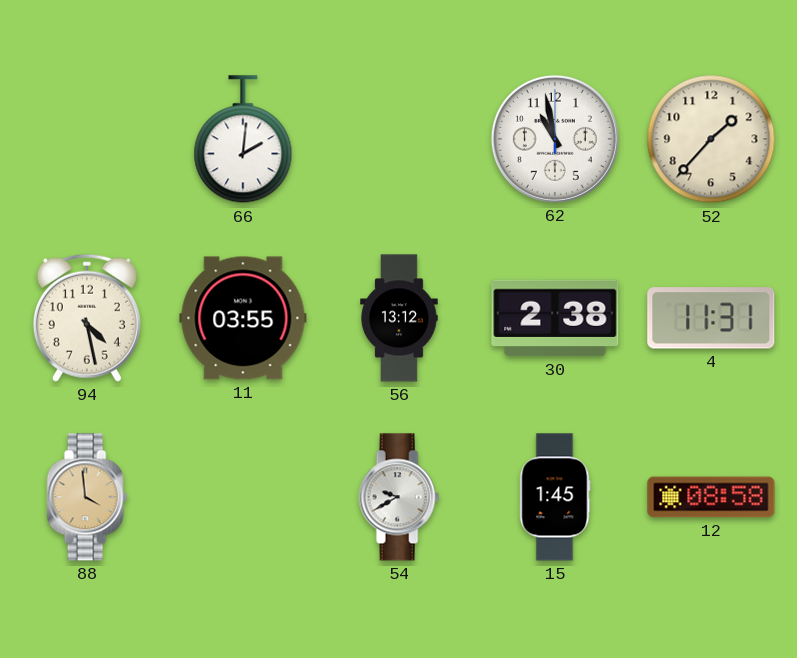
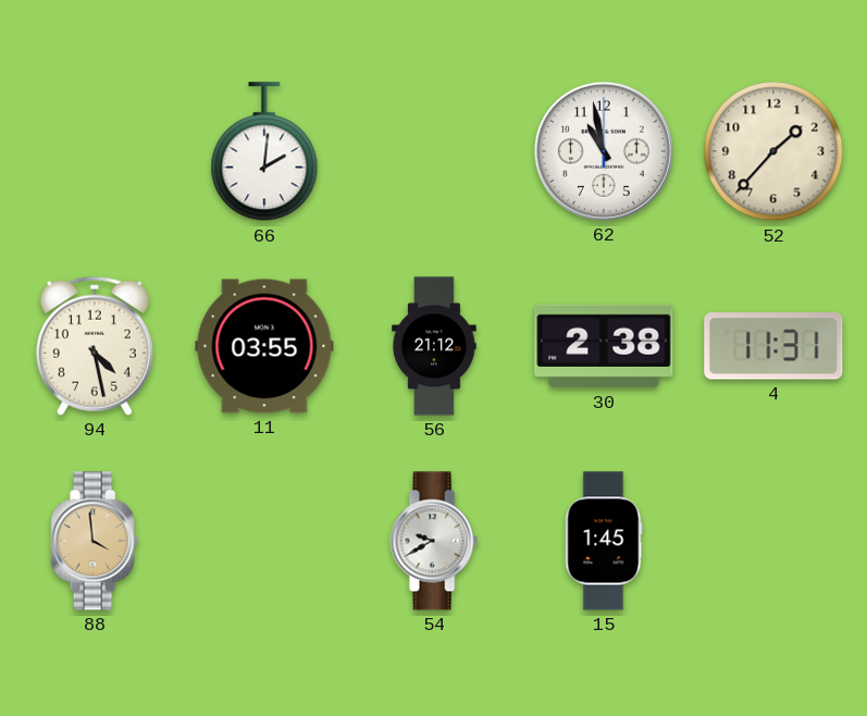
56: 13:12 -> 21:12 (434, 346)
12: 08:58 -> none (711, 497)
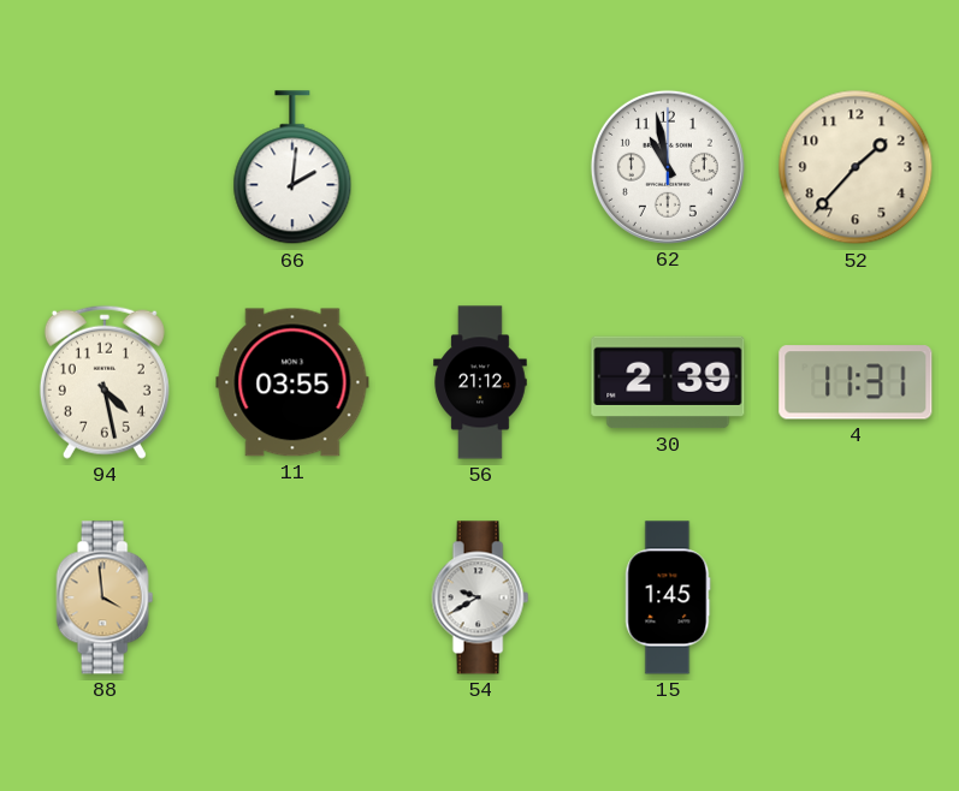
30: 2:38 -> 2:39 (668, 382)
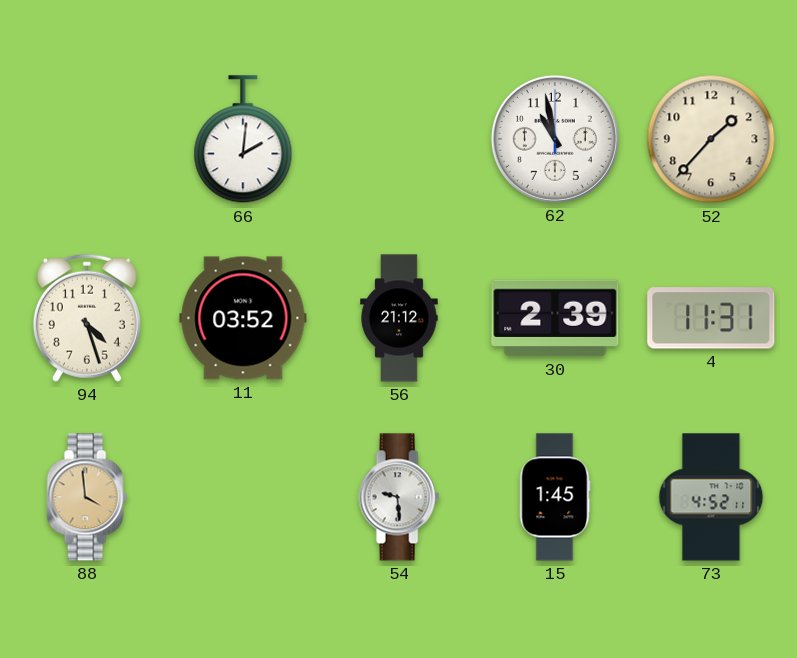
94: 4:28 -> 4:27 (87, 318)
11: 03:55 -> 03:52 (243, 318)
54: 9:40 -> 9:29 (399, 497)
73: none -> 4:52 (711, 497)
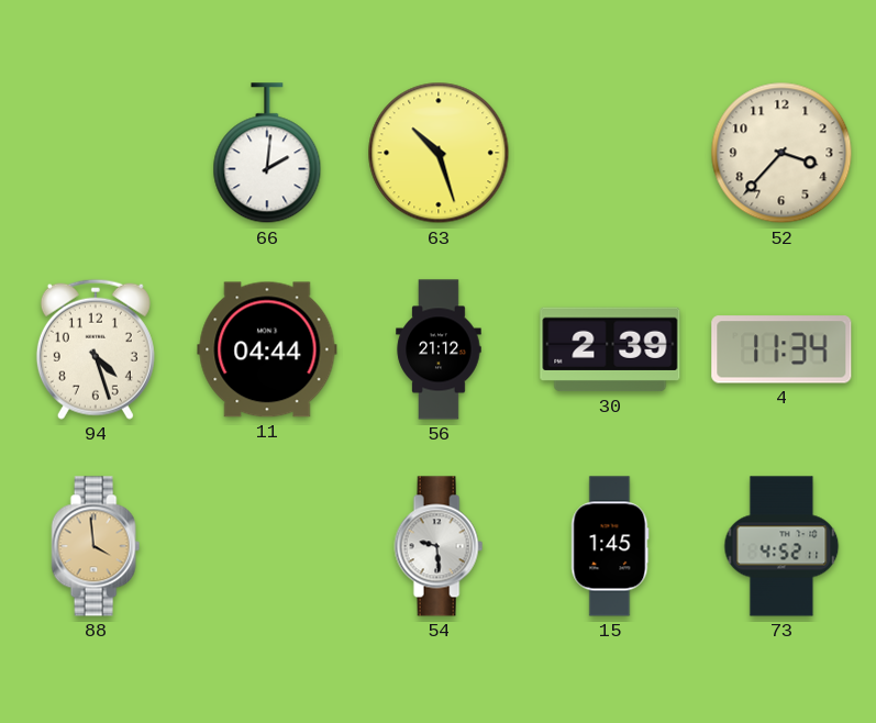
63: none -> 10:27 (439, 153)
62: 10:58 -> none (555, 139)
52: 1:37 -> 3:37 (781, 153)
11: 03:52 -> 04:44 (267, 349)
4: 11:31 -> 11:34 (781, 349)
